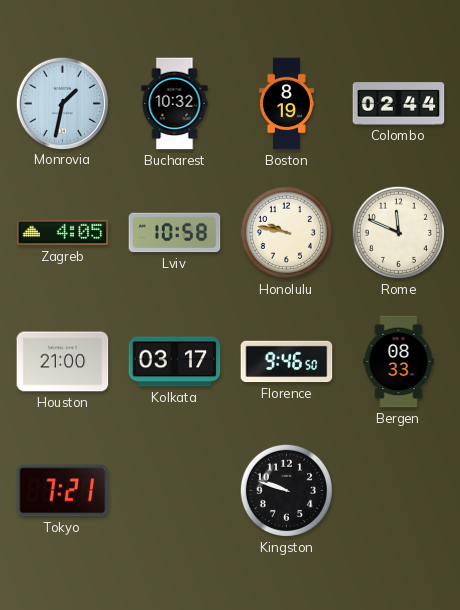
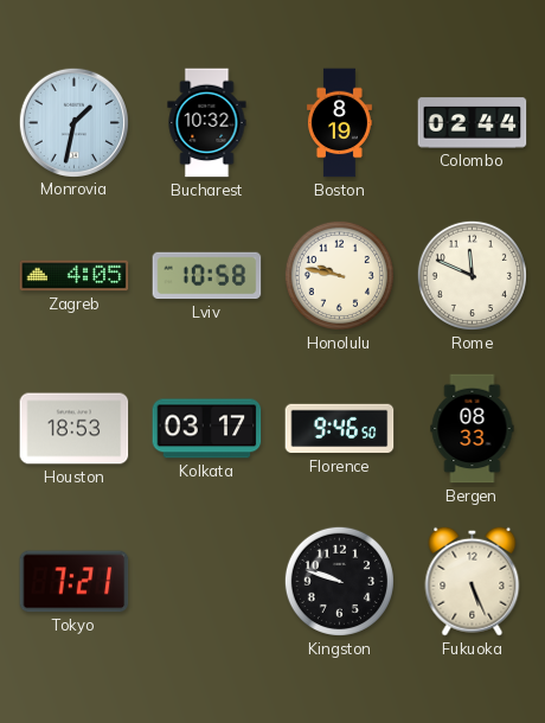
Houston: 21:00 -> 18:53 (75, 429)
Fukuoka: none -> 5:26 (473, 581)
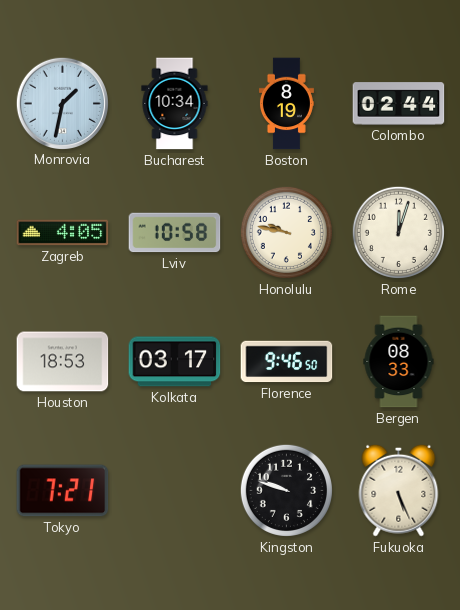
Bucharest: 10:32 -> 10:34 (175, 104)
Rome: 11:49 -> 12:03 (398, 232)
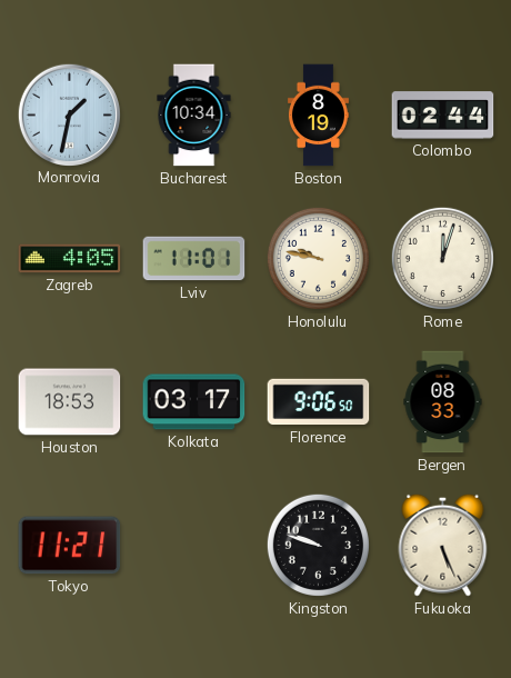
Lviv: 10:58 -> 11:01 (194, 259)
Florence: 9:46 -> 9:06 (319, 402)
Tokyo: 7:21 -> 11:21 (70, 546)
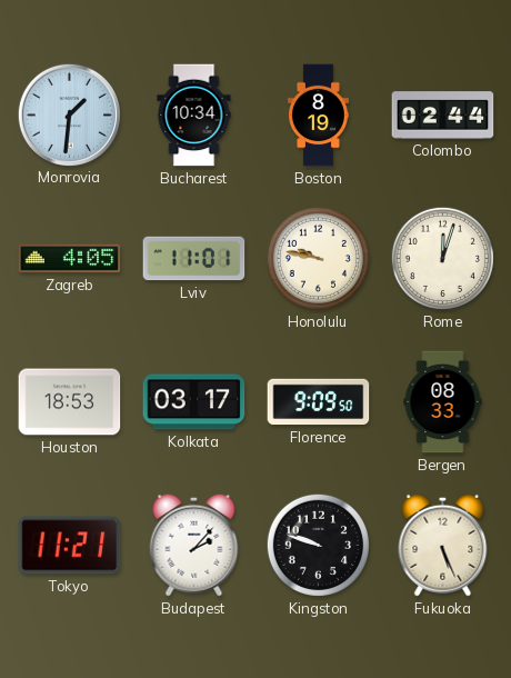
Monrovia: 1:32 -> 1:31 (69, 114)
Florence: 9:06 -> 9:09 (319, 402)
Budapest: none -> 2:07 (194, 545)
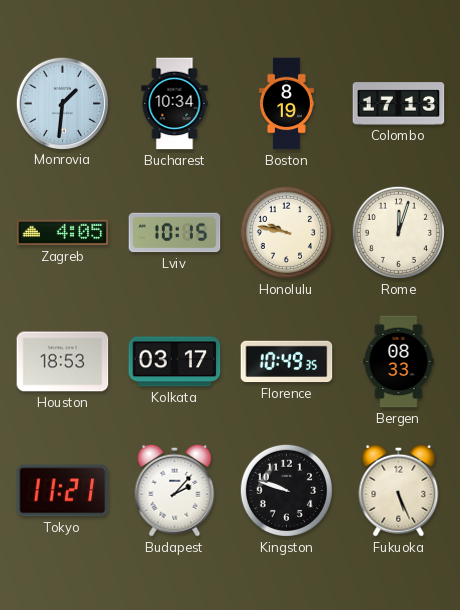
Colombo: 02:44 -> 17:13 (399, 104)
Lviv: 11:01 -> 10:15 (175, 233)
Florence: 9:09 -> 10:49 (287, 362)
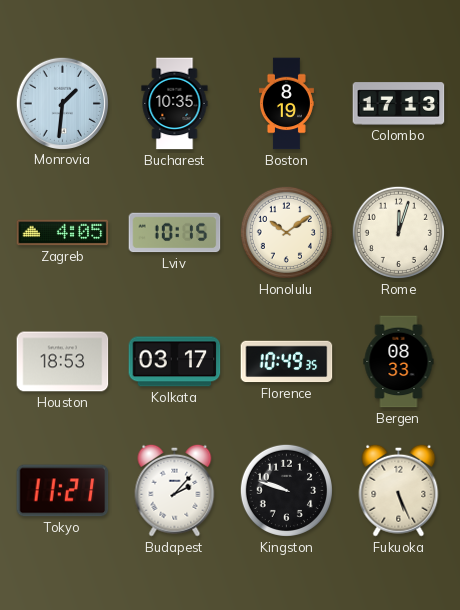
Bucharest: 10:34 -> 10:35 (175, 104)
Honolulu: 9:47 -> 10:09 (286, 232)
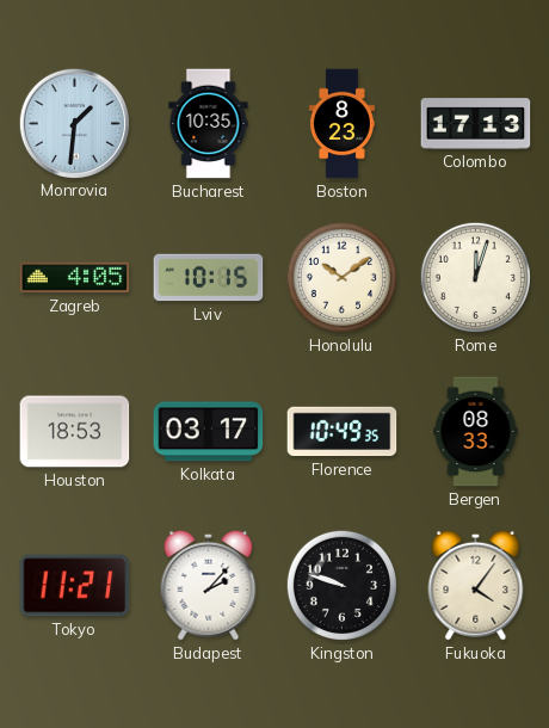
Boston: 8:19 -> 8:23 (341, 124)
Fukuoka: 5:26 -> 4:06 (476, 585)
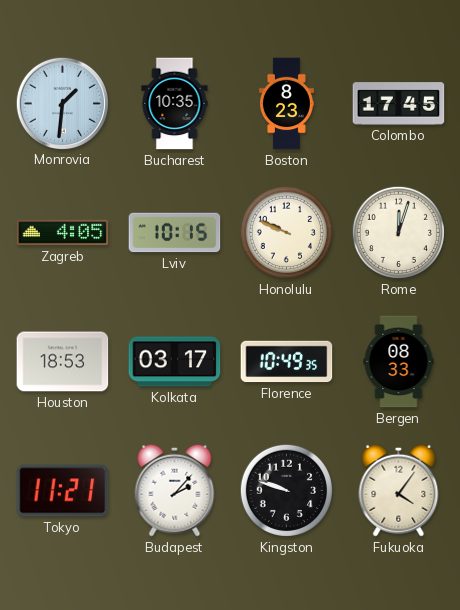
Colombo: 17:13 -> 17:45 (399, 104)
Honolulu: 10:09 -> 9:49 (286, 232)
